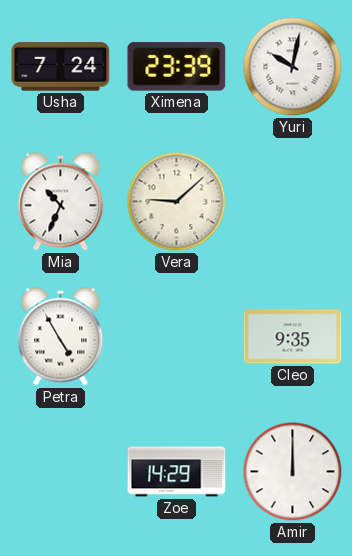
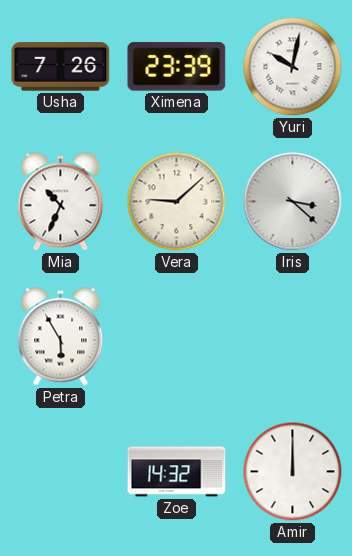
Usha: 7:24 -> 7:26 (61, 67)
Iris: none -> 3:22 (293, 202)
Petra: 4:55 -> 5:55 (61, 337)
Cleo: 9:35 -> none (293, 337)
Zoe: 14:29 -> 14:32 (177, 472)
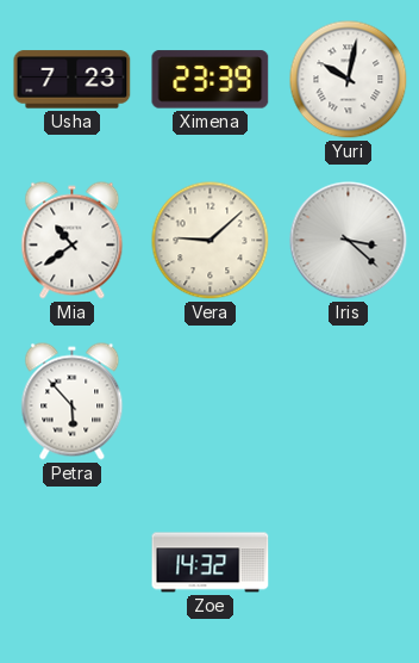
Usha: 7:26 -> 7:23 (73, 80)
Mia: 10:34 -> 10:39 (73, 241)
Petra: 5:55 -> 5:53 (73, 402)
Amir: 12:00 -> none (293, 472)
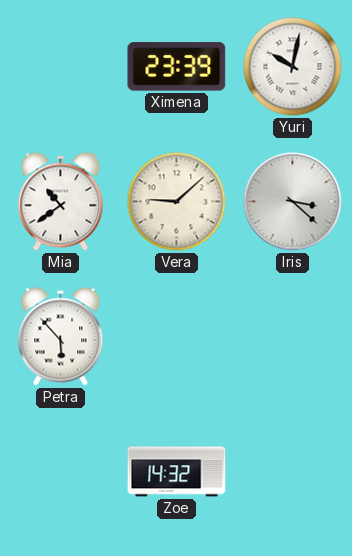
Usha: 7:23 -> none (73, 80)
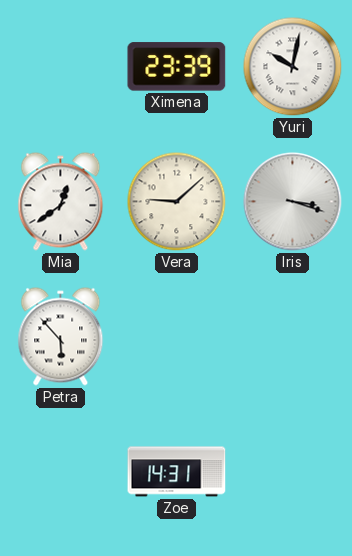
Mia: 10:39 -> 12:39 (61, 202)
Iris: 3:22 -> 3:18 (293, 202)
Zoe: 14:32 -> 14:31 (177, 472)
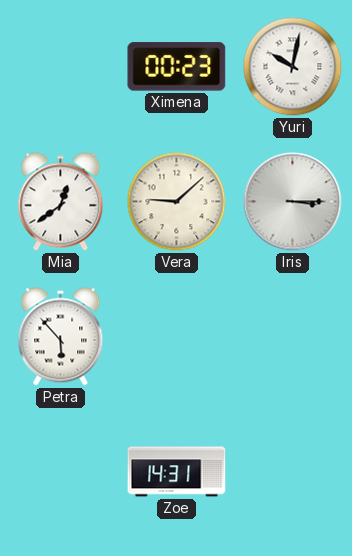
Ximena: 23:39 -> 00:23 (177, 67)
Iris: 3:18 -> 3:15 (293, 202)
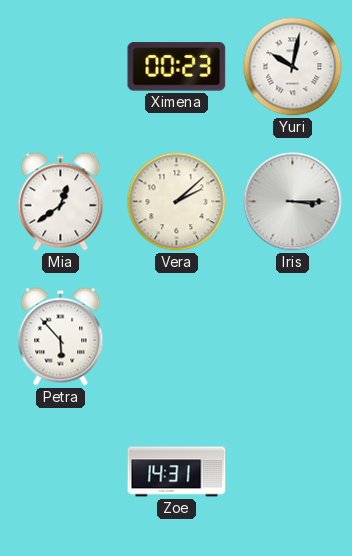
Vera: 9:08 -> 2:08 (177, 202)
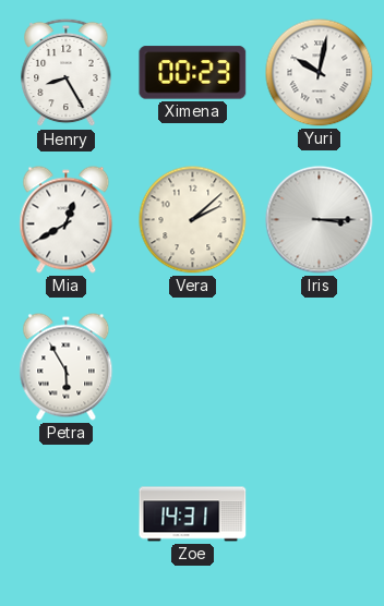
Henry: none -> 8:25 (67, 73)
Mia: 12:39 -> 12:40 (67, 220)
Petra: 5:53 -> 5:55 (67, 367)
